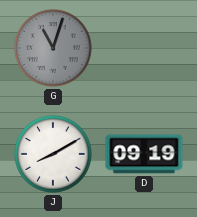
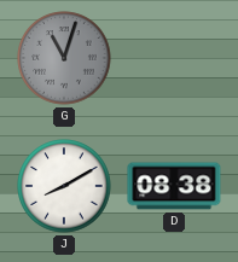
D: 09:19 -> 08:38 (174, 186)
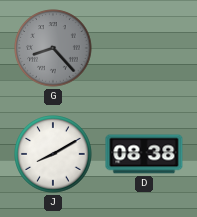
G: 11:03 -> 8:23 (53, 48)
